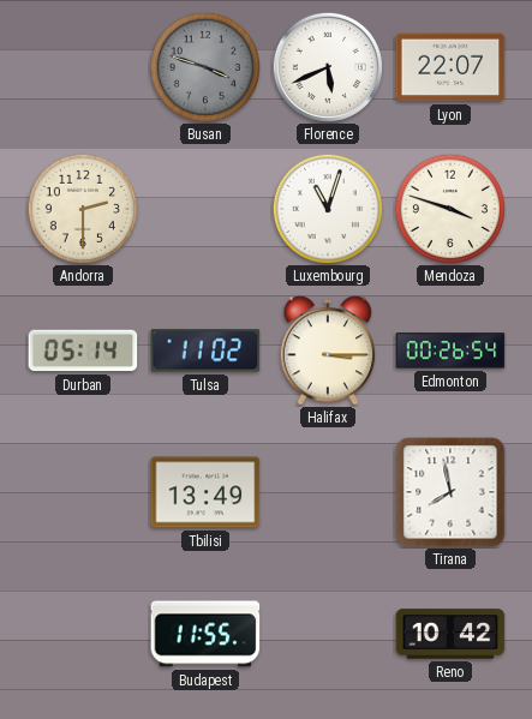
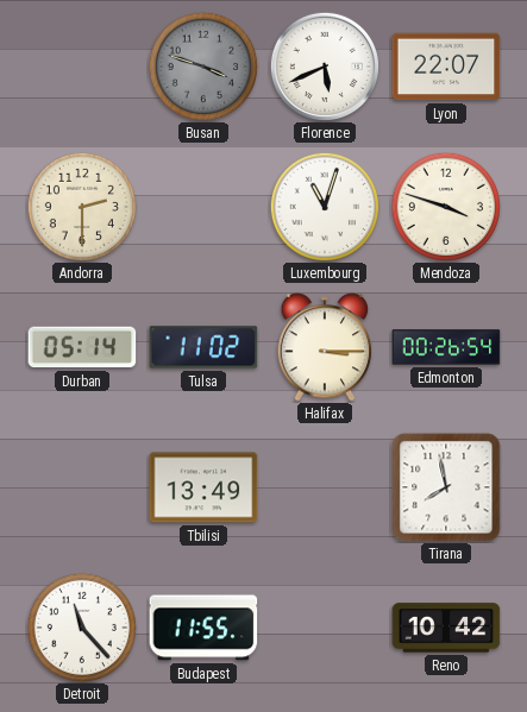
Detroit: none -> 11:23 (82, 628)
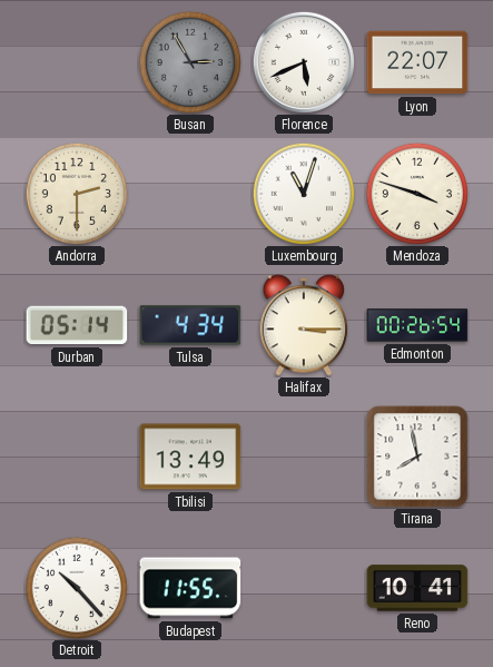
Busan: 3:48 -> 2:55 (190, 62)
Tulsa: 11:02 -> 4:34 (190, 325)
Detroit: 11:23 -> 10:23 (77, 588)
Reno: 10:42 -> 10:41 (417, 588)
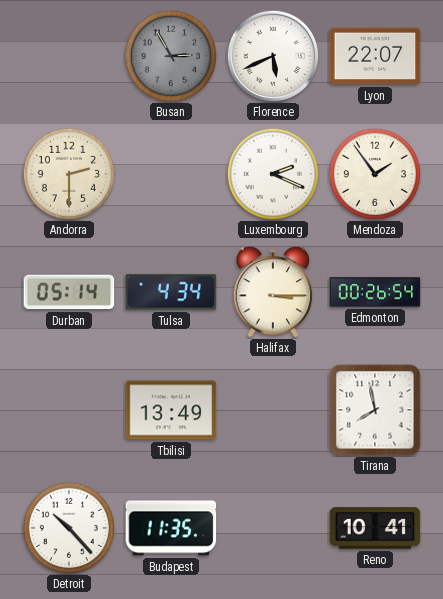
Luxembourg: 11:03 -> 2:19 (273, 174)
Mendoza: 3:48 -> 1:54 (375, 174)
Budapest: 11:55 -> 11:35 (171, 528)
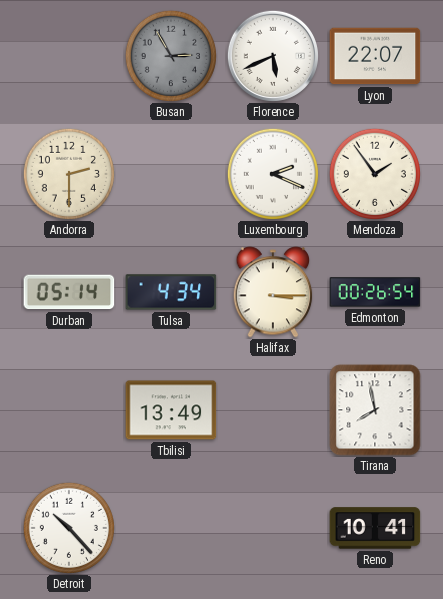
Budapest: 11:35 -> none (171, 528)
